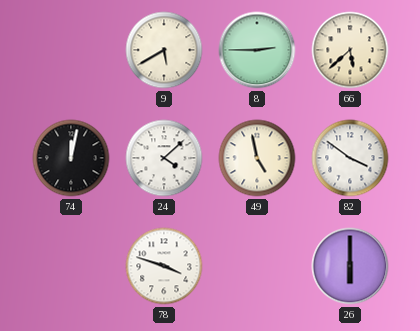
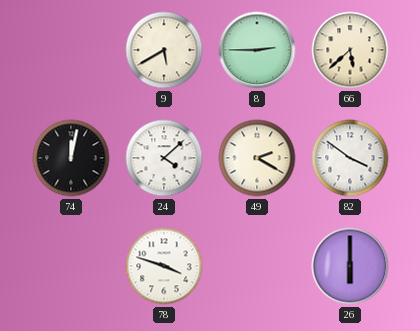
49: 4:58 -> 2:20 (257, 158)
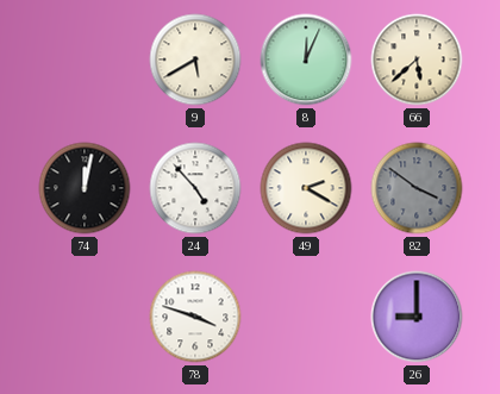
8: 2:45 -> 12:04 (306, 60)
24: 4:08 -> 4:53 (195, 188)
82 dial: white -> grey (417, 188)
26: 6:00 -> 9:00 (417, 317)
